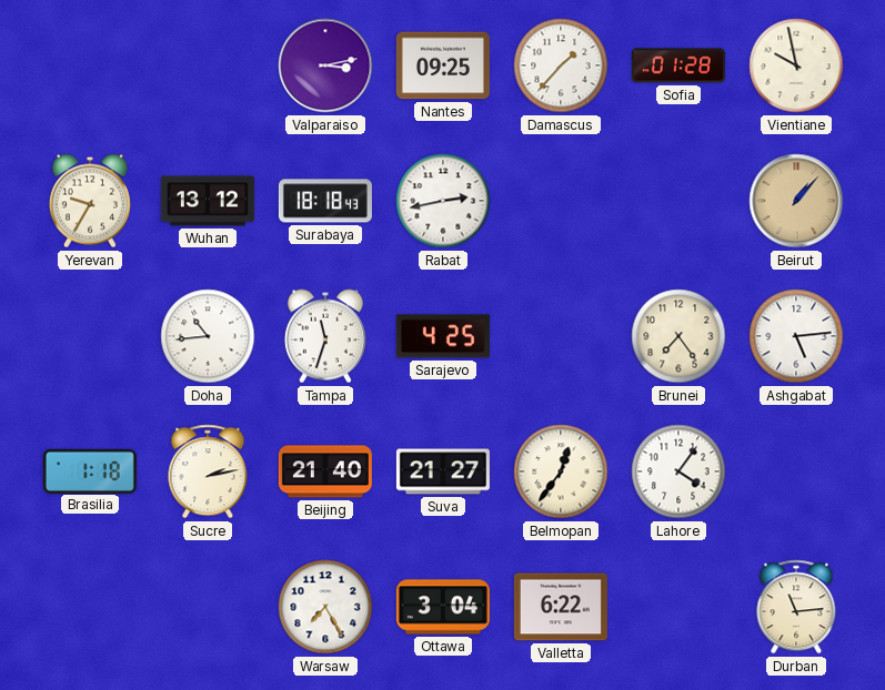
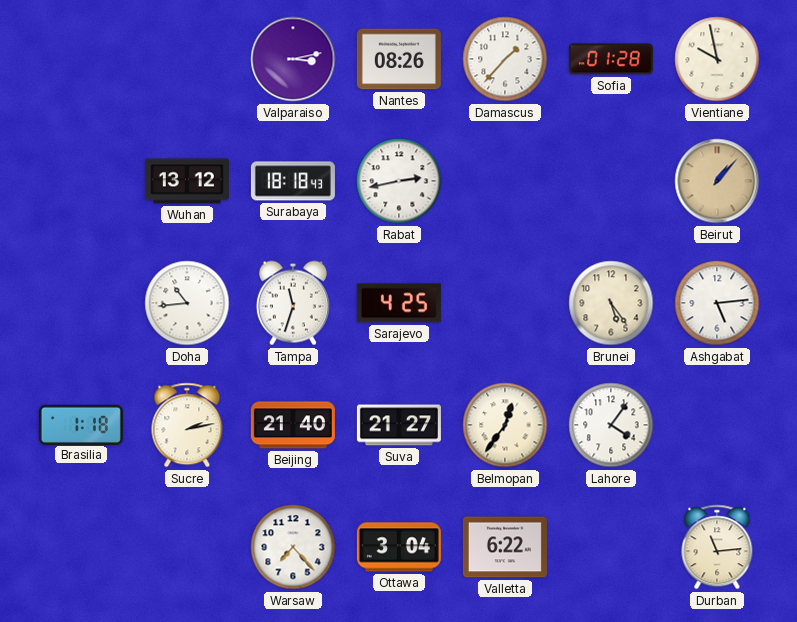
Nantes: 09:25 -> 08:26 (399, 59)
Yerevan: 9:35 -> none (90, 201)
Brunei: 7:24 -> 5:24 (611, 303)
Warsaw: 7:25 -> 7:23 (293, 547)
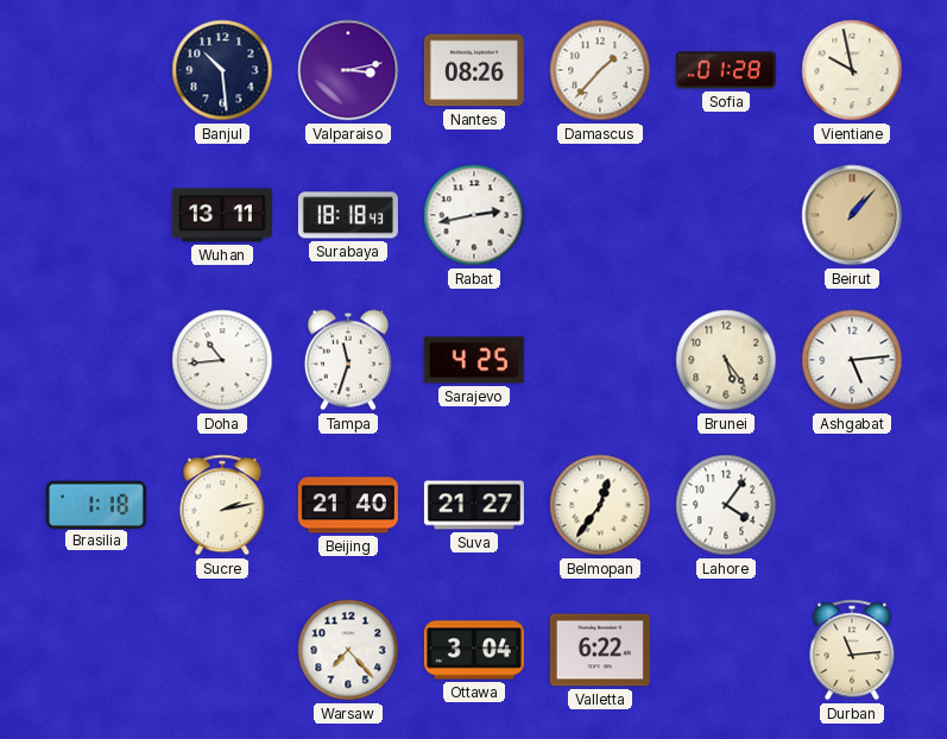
Banjul: none -> 10:29 (222, 70)
Wuhan: 13:12 -> 13:11 (222, 215)
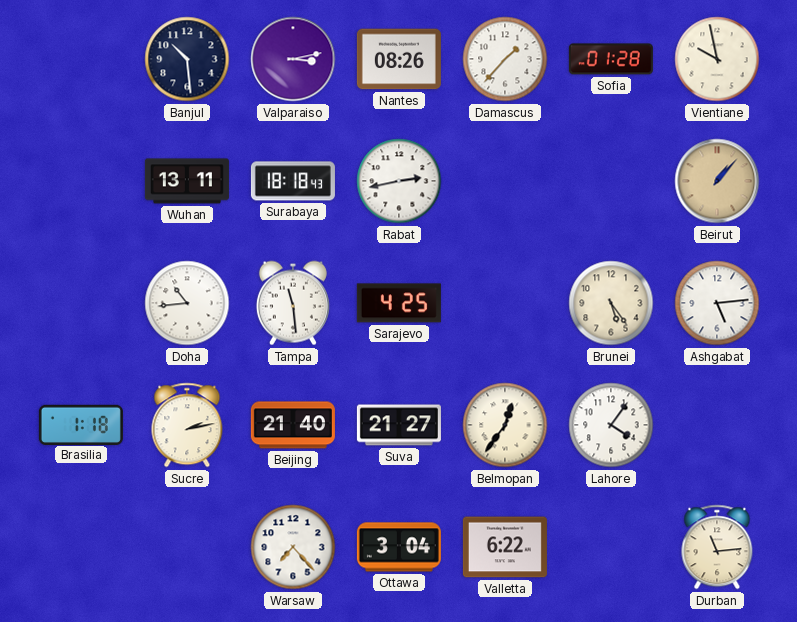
Tampa: 11:33 -> 11:29 (293, 303)
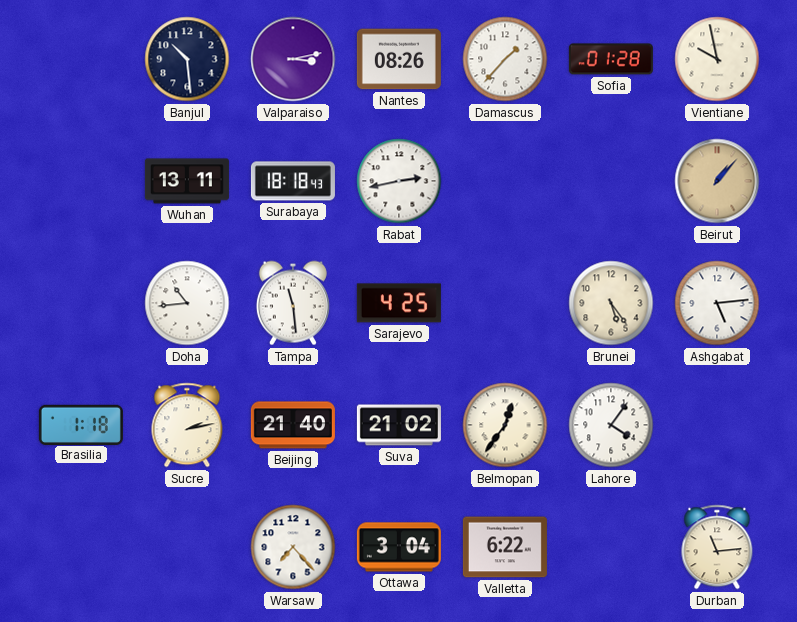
Suva: 21:27 -> 21:02 (399, 425)
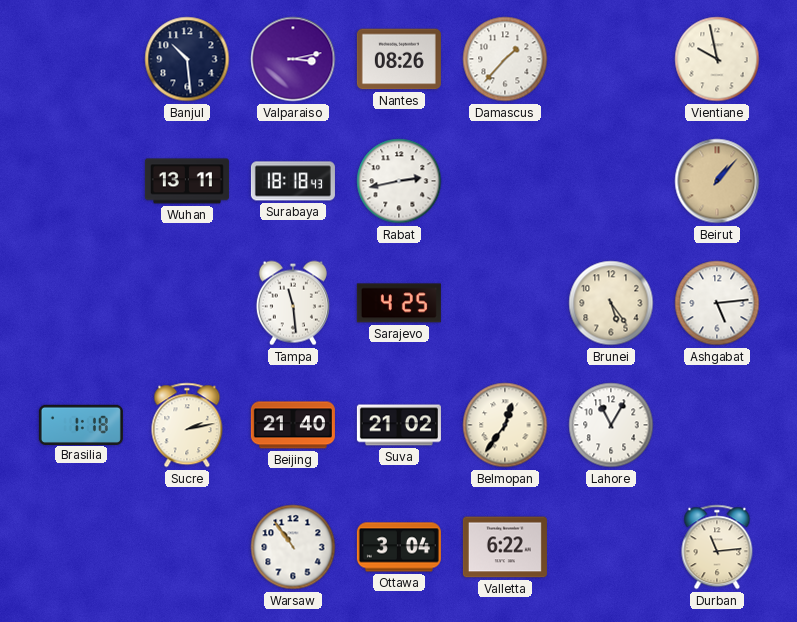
Sofia: 01:28 -> none (611, 59)
Doha: 10:44 -> none (187, 303)
Lahore: 4:06 -> 11:05 (611, 425)
Warsaw: 7:23 -> 10:54 (293, 547)
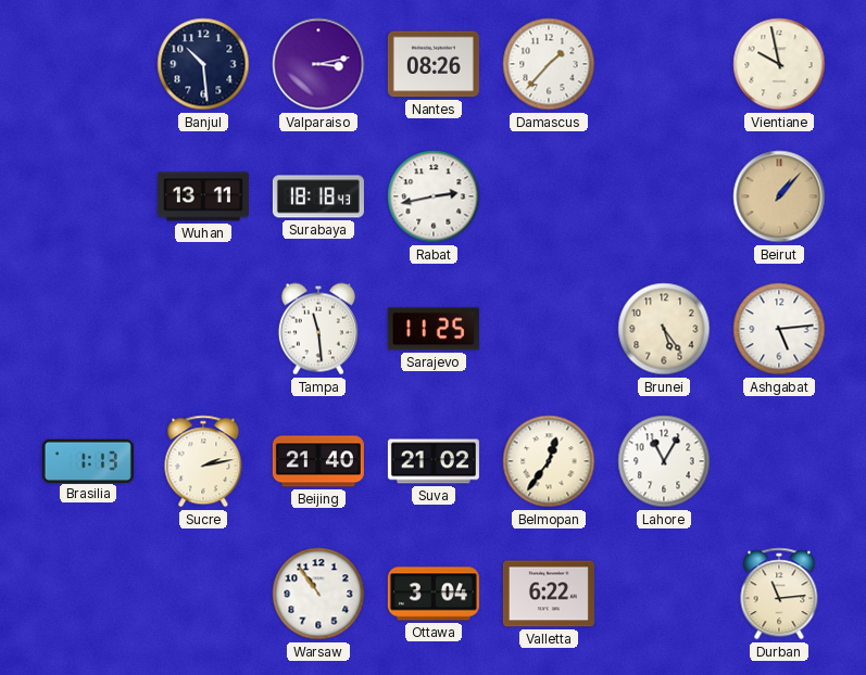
Sarajevo: 4:25 -> 11:25 (434, 329)
Brasilia: 1:18 -> 1:13 (88, 460)
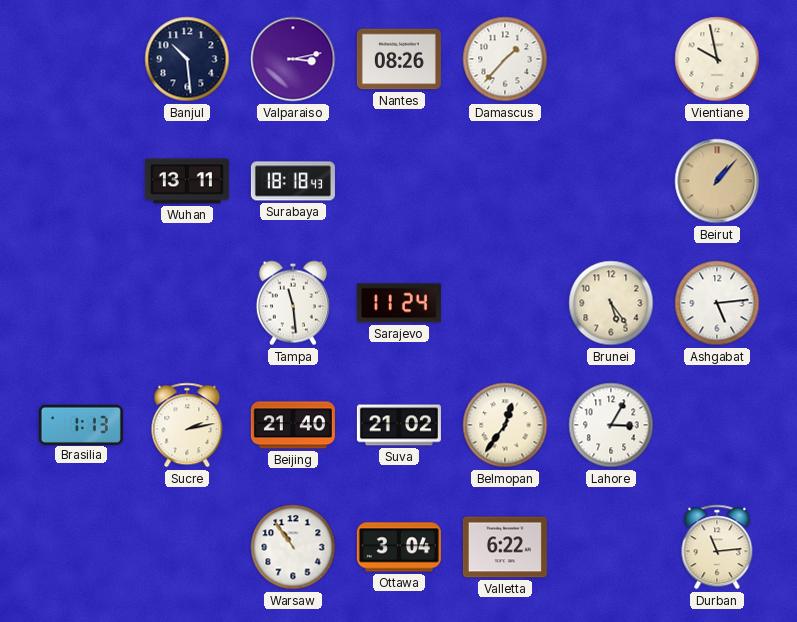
Rabat: 2:43 -> none (434, 196)
Sarajevo: 11:25 -> 11:24 (399, 303)
Lahore: 11:05 -> 3:05 (611, 425)
